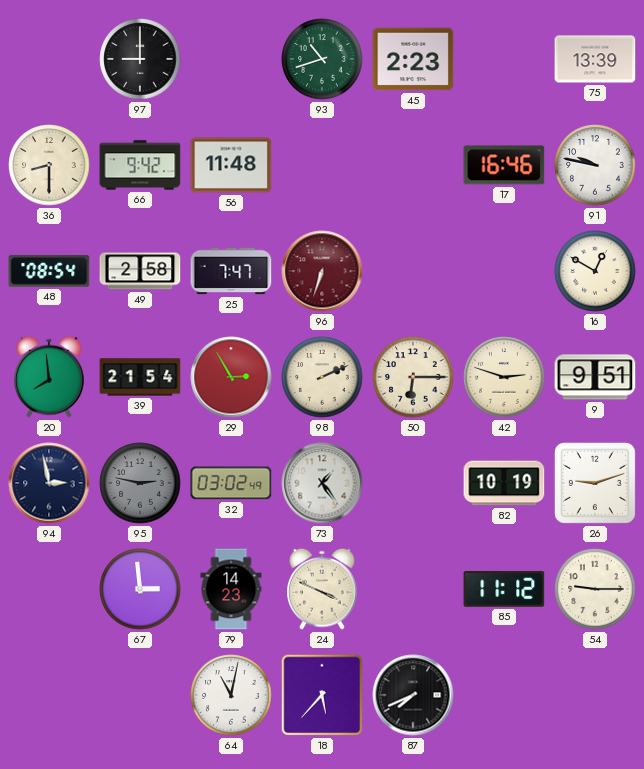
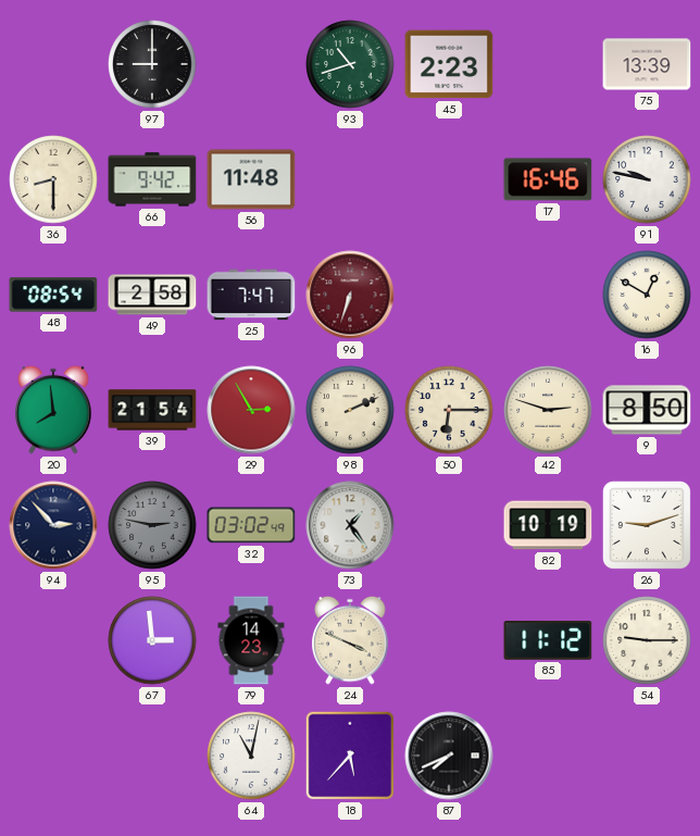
9: 9:51 -> 8:50 (647, 410)
94: 2:58 -> 2:53 (53, 525)
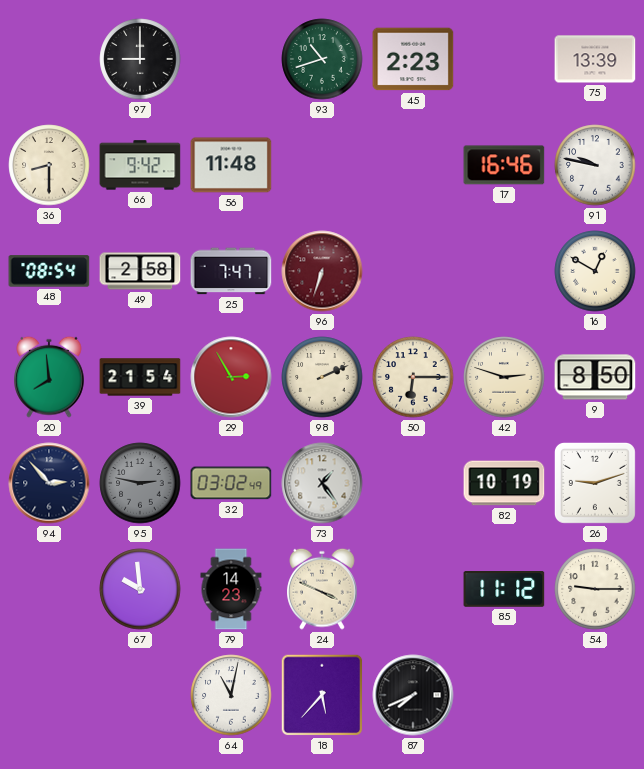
67: 2:59 -> 9:59 (140, 589)
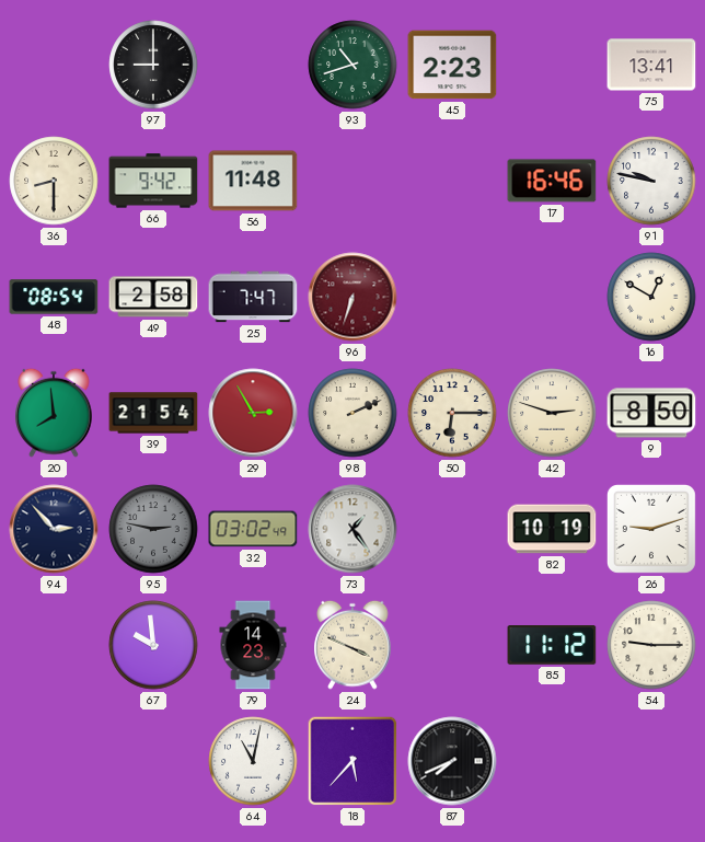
75: 13:39 -> 13:41 (651, 65)
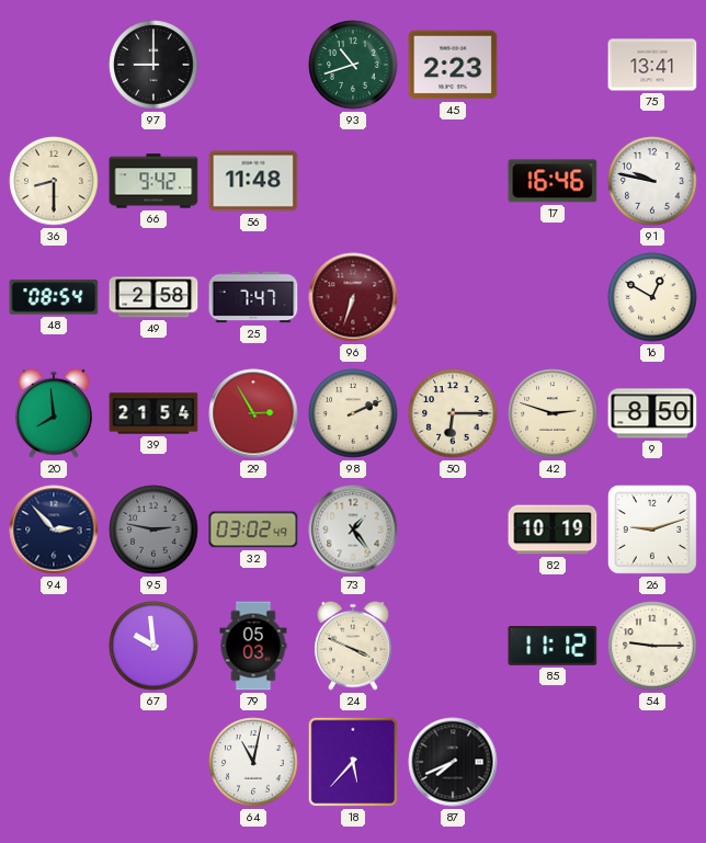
79: 14:23 -> 05:03 (253, 646)
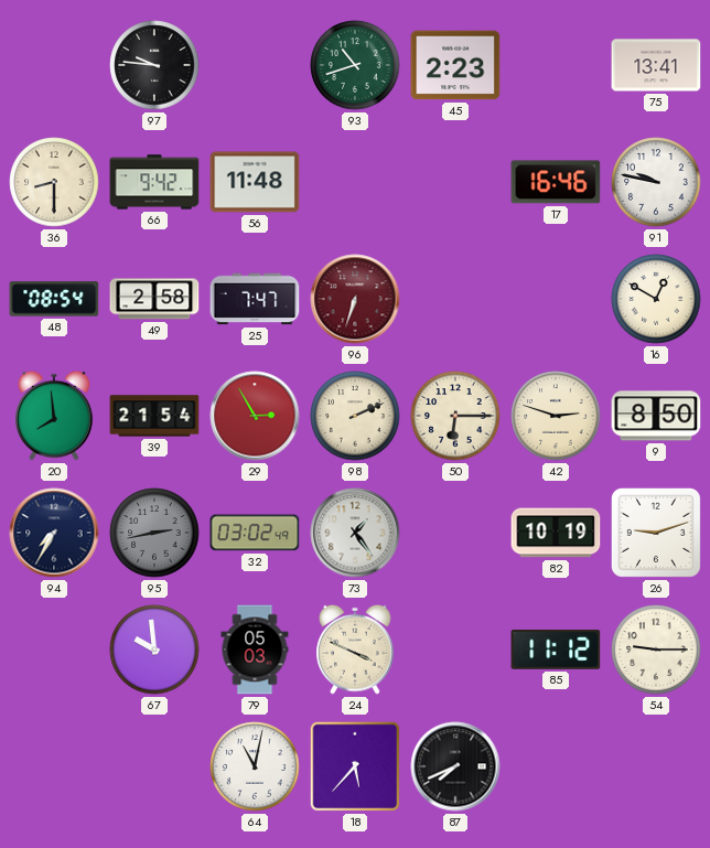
97: 9:00 -> 9:46 (154, 65)
94: 2:53 -> 7:35 (54, 533)
95: 2:47 -> 2:43 (154, 533)
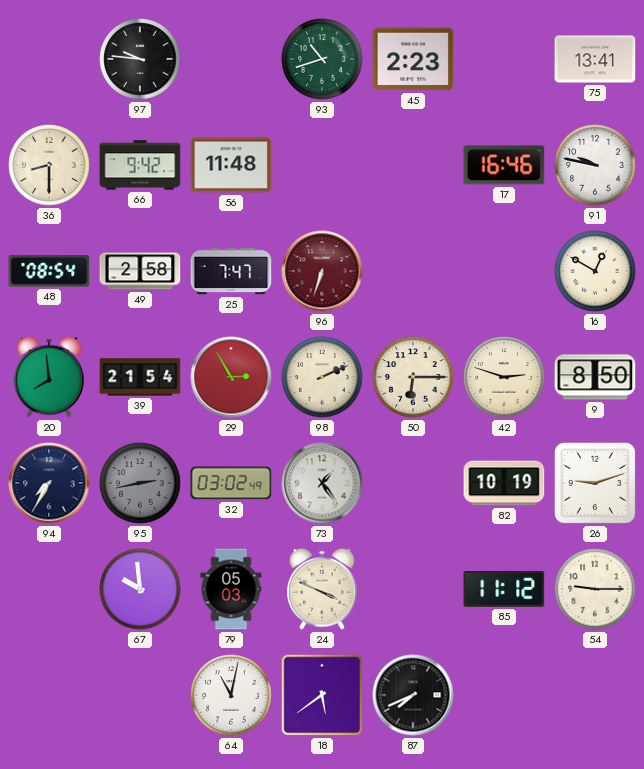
18: 5:37 -> 5:39 (322, 695)
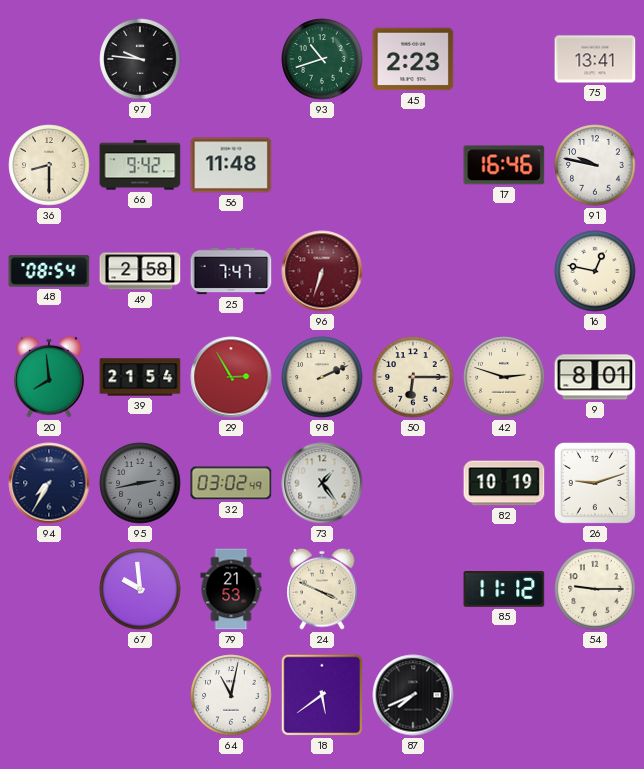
16: 12:50 -> 12:47 (595, 271)
9: 8:50 -> 8:01 (595, 377)
79: 05:03 -> 21:53 (231, 589)
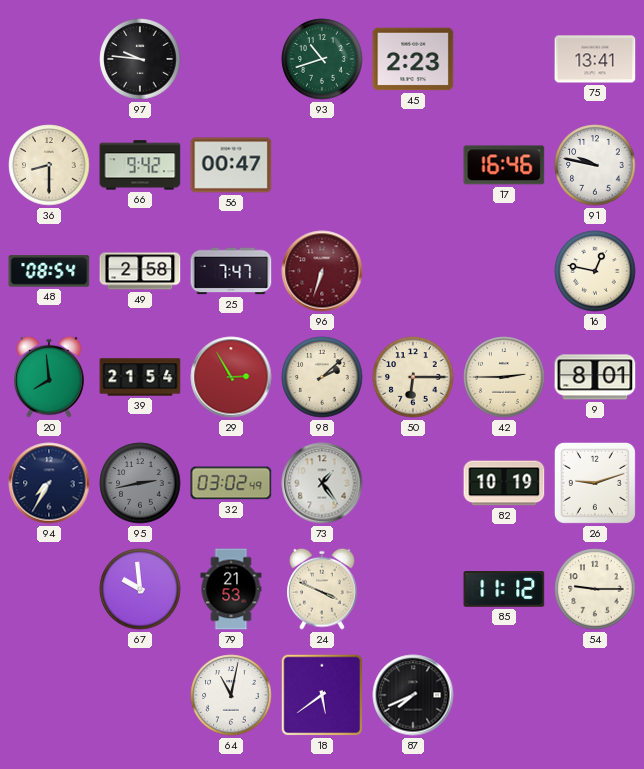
56: 11:48 -> 00:47 (231, 165)
98: 2:11 -> 2:08 (322, 377)
42: 2:48 -> 2:45 (504, 377)
